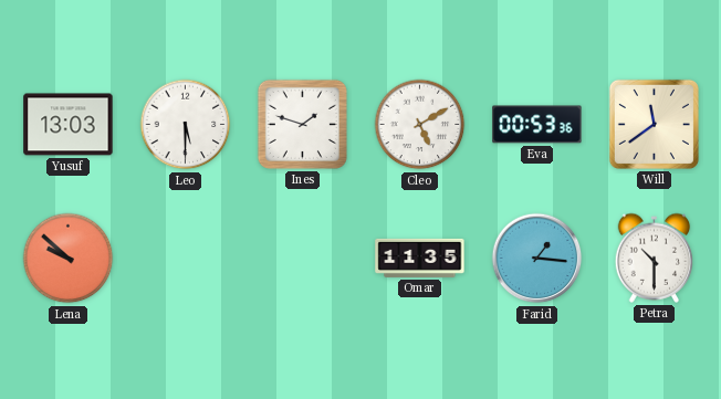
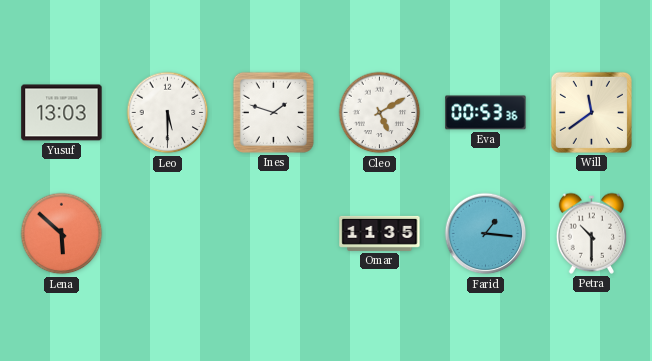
Lena: 9:52 -> 5:52 (62, 234)
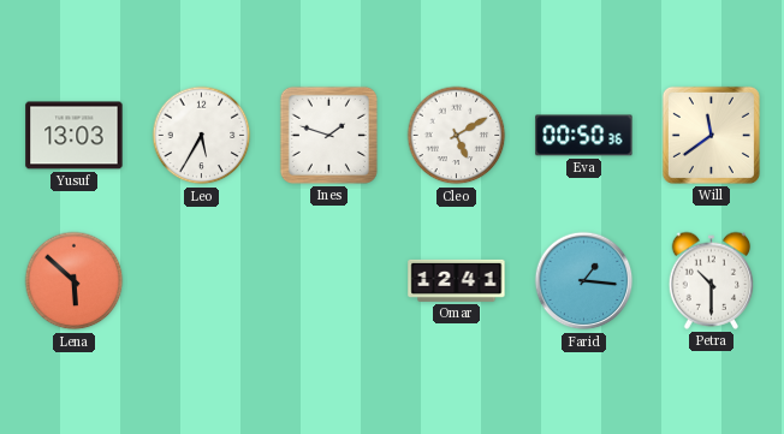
Leo: 5:30 -> 5:35 (202, 136)
Eva: 00:53 -> 00:50 (584, 136)
Omar: 11:35 -> 12:41 (457, 280)
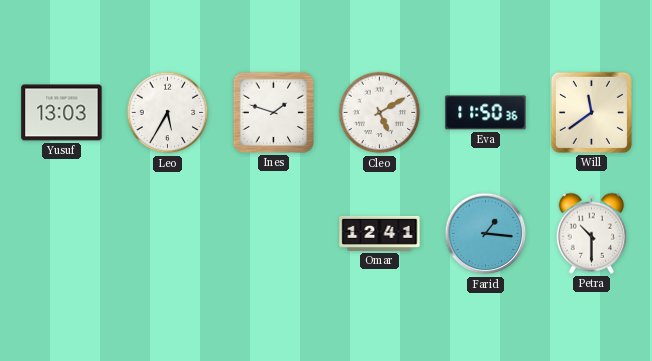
Eva: 00:50 -> 11:50 (486, 113)
Lena: 5:52 -> none (75, 281)
